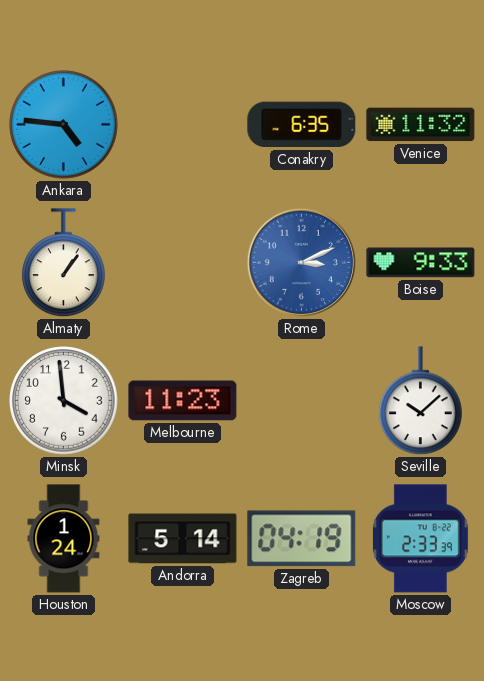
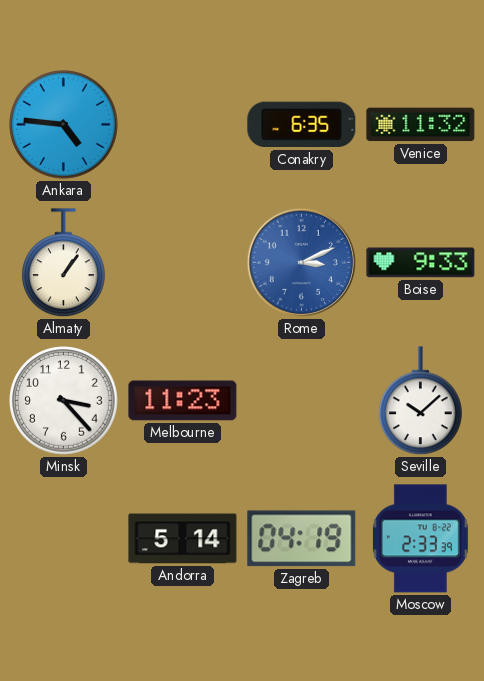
Minsk: 3:59 -> 3:23 (64, 401)
Houston: 1:24 -> none (64, 539)
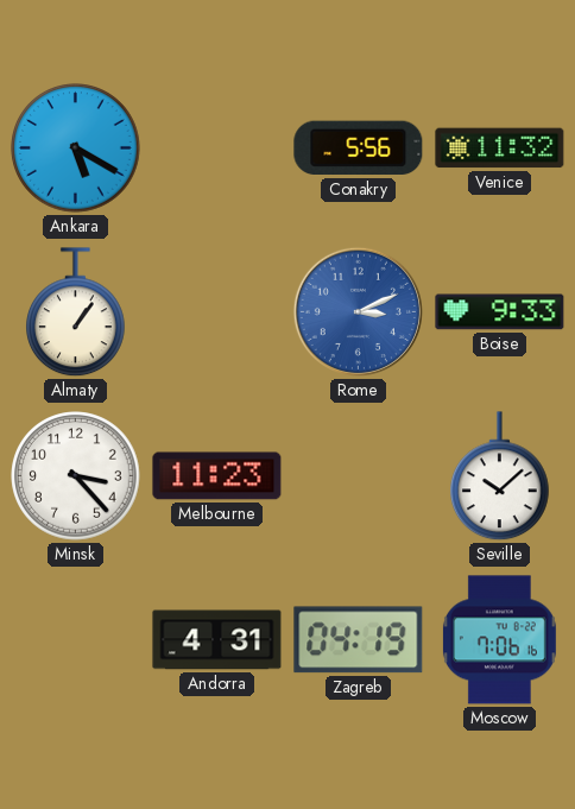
Ankara: 4:46 -> 5:20 (76, 148)
Conakry: 6:35 -> 5:56 (359, 148)
Andorra: 5:14 -> 4:31 (217, 640)
Moscow: 2:33 -> 7:06 (499, 640)
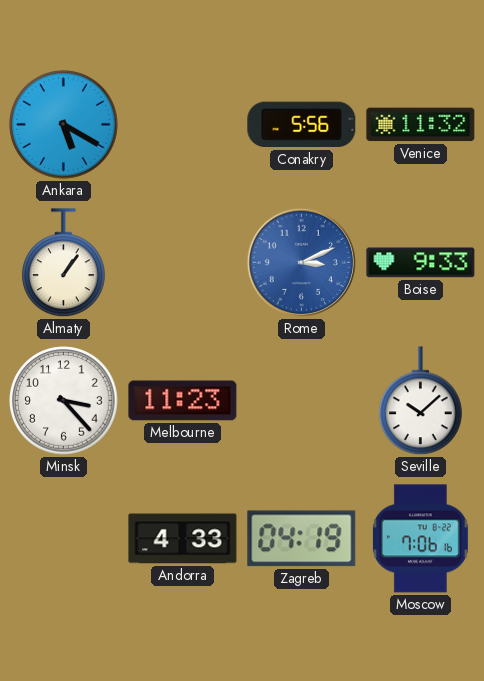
Andorra: 4:31 -> 4:33 (183, 539)
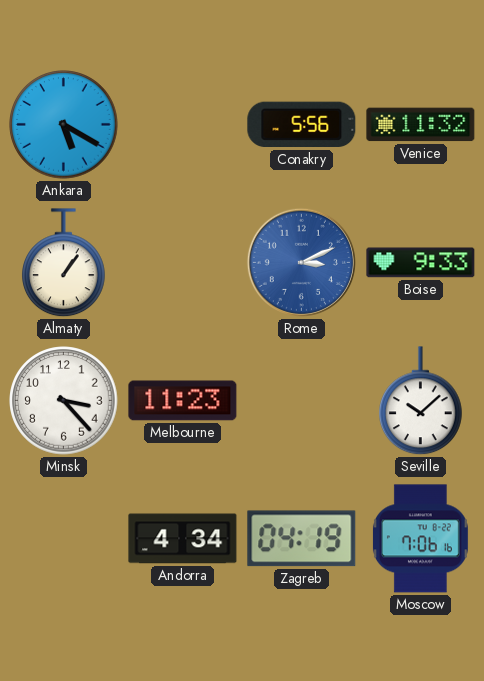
Andorra: 4:33 -> 4:34 (183, 539)
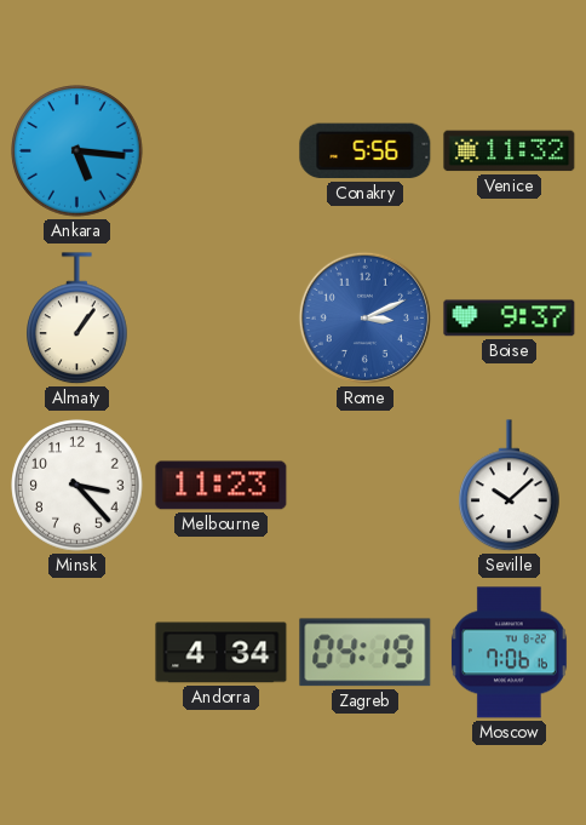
Ankara: 5:20 -> 5:16 (77, 151)
Boise: 9:33 -> 9:37 (510, 319)
